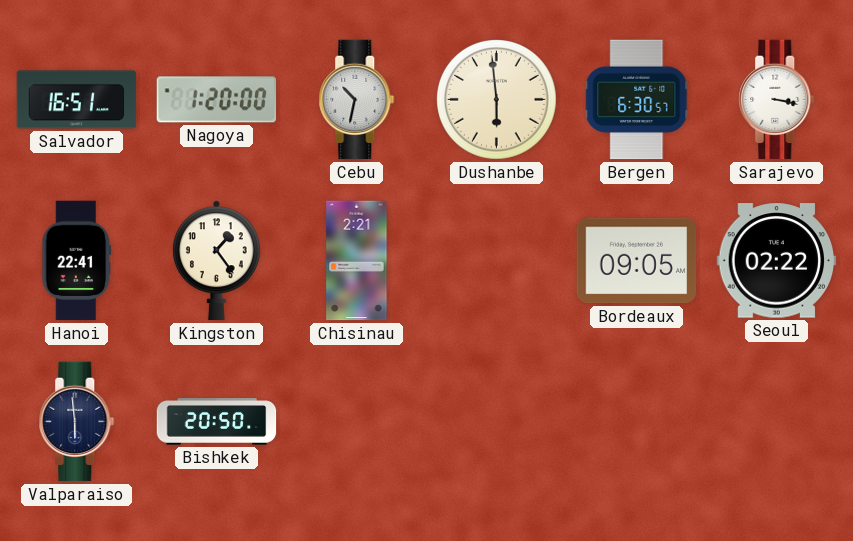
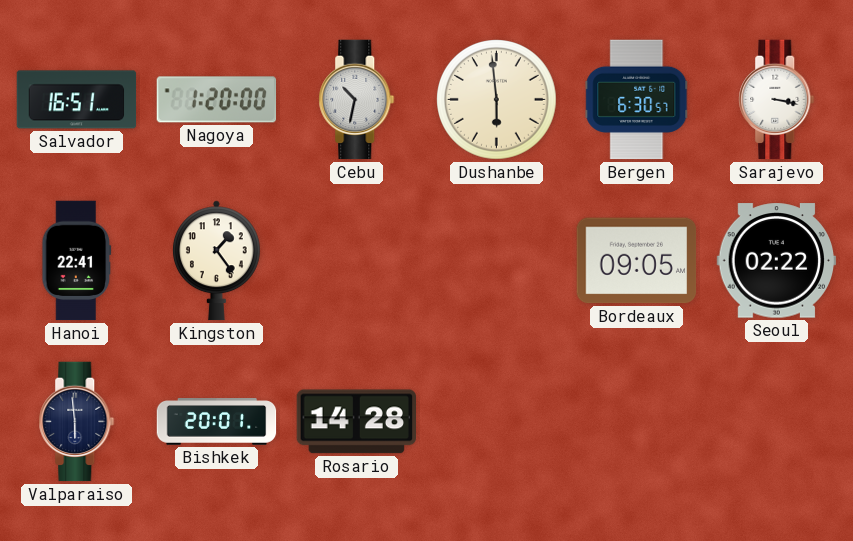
Chisinau: 2:21 -> none (357, 261)
Bishkek: 20:50 -> 20:01 (217, 422)
Rosario: none -> 14:28 (356, 422)
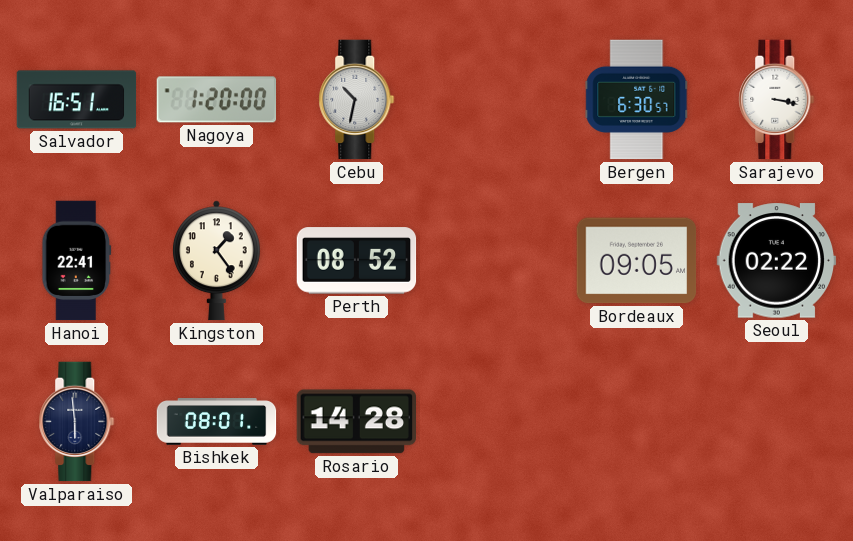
Dushanbe: 5:59 -> none (497, 100)
Perth: none -> 08:52 (357, 261)
Bishkek: 20:01 -> 08:01 (217, 422)
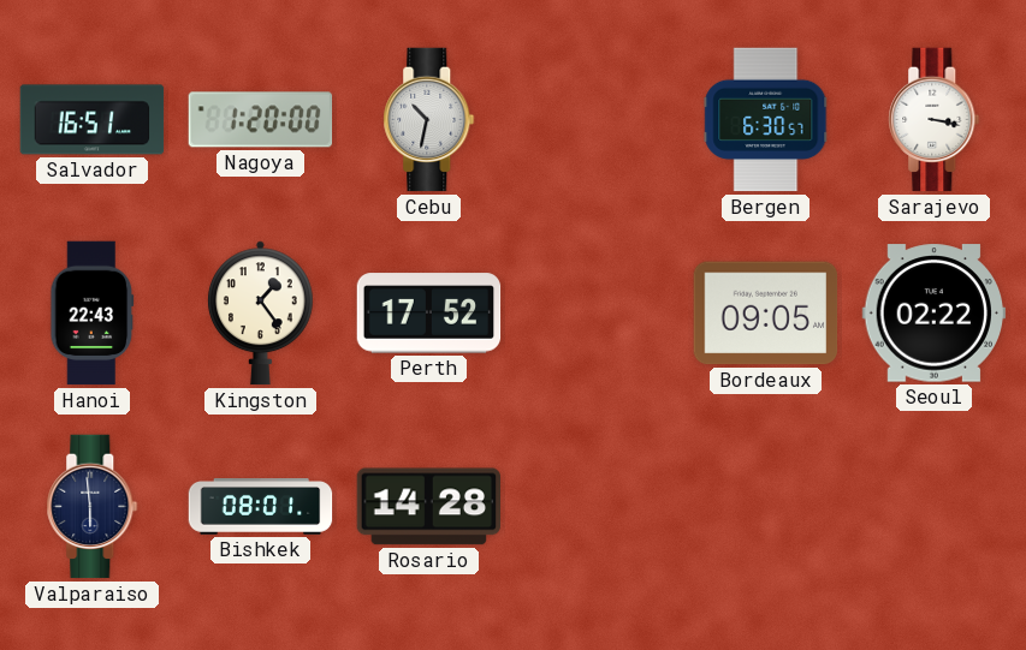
Hanoi: 22:41 -> 22:43 (93, 314)
Perth: 08:52 -> 17:52 (429, 314)
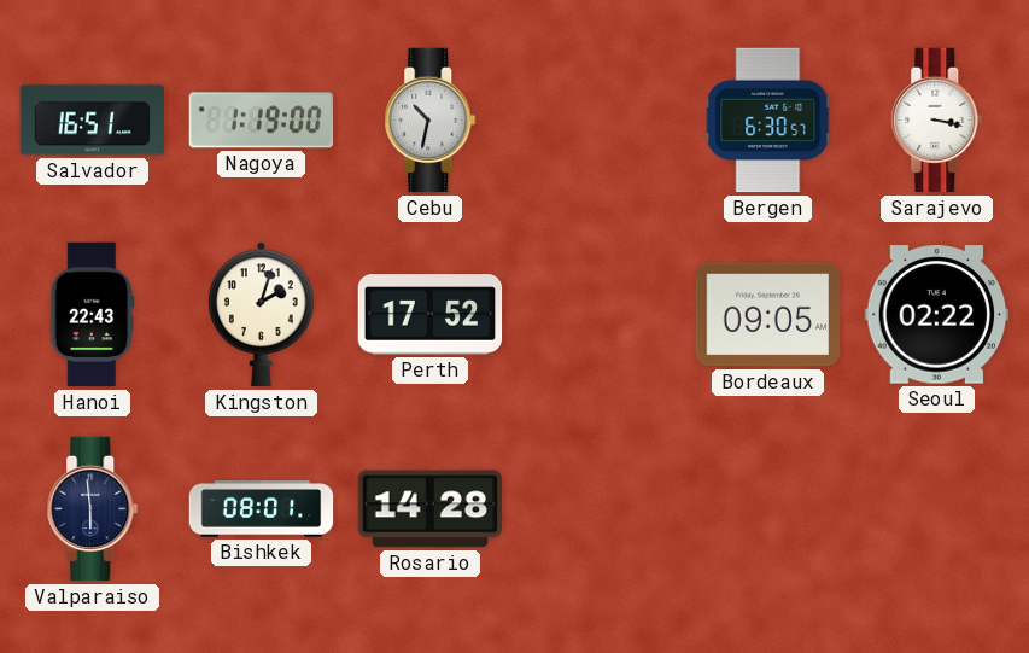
Nagoya: 1:20 -> 1:19 (262, 121)
Kingston: 1:24 -> 2:03 (261, 315)
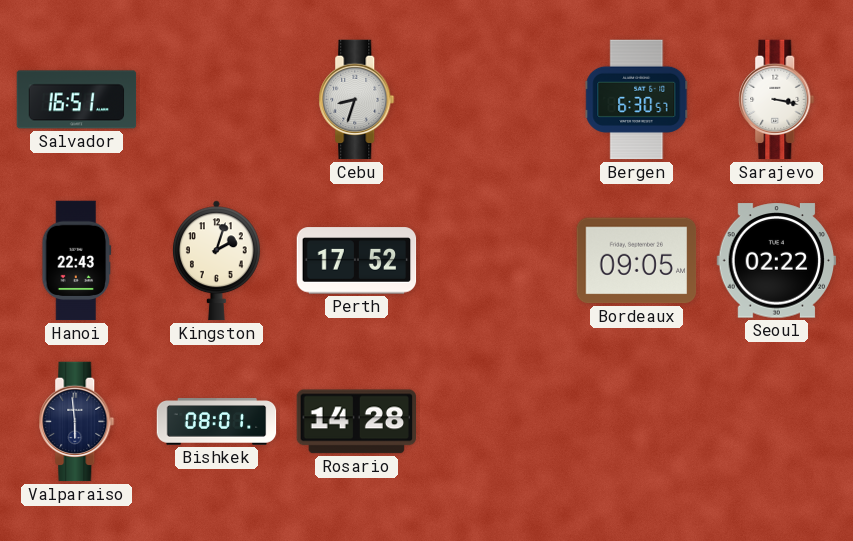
Nagoya: 1:19 -> none (262, 121)
Cebu: 10:32 -> 8:33 (357, 100)
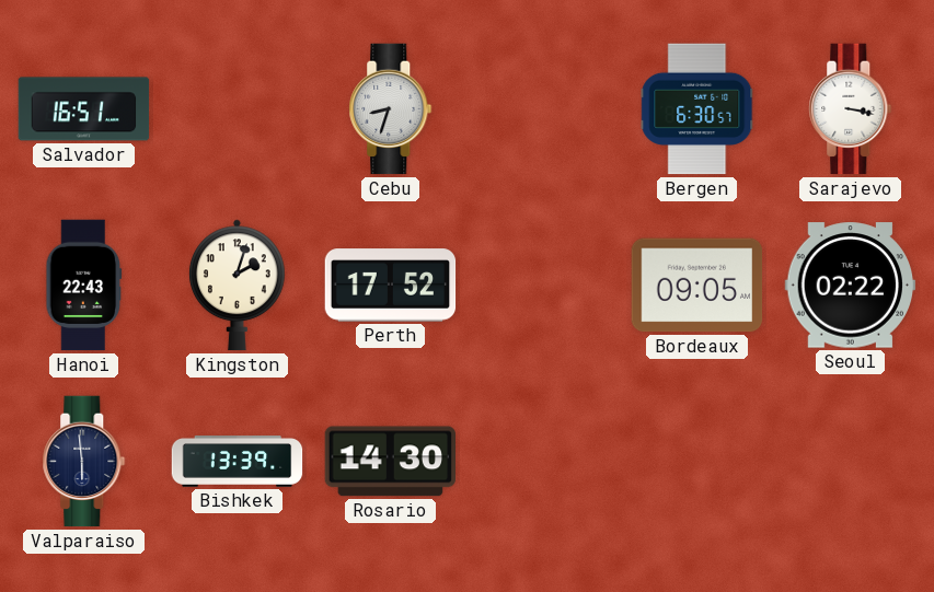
Bishkek: 08:01 -> 13:39 (238, 462)
Rosario: 14:28 -> 14:30 (390, 462)
